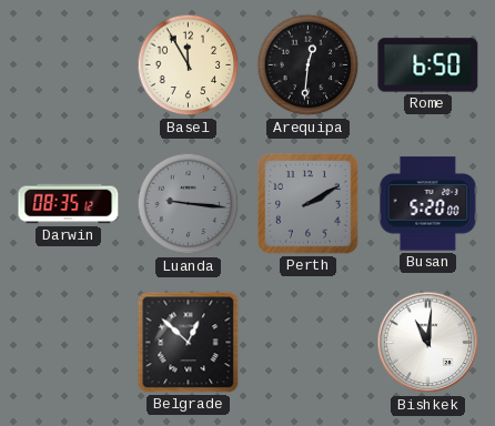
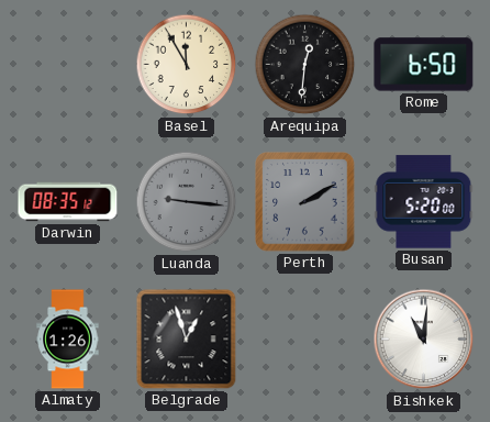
Almaty: none -> 1:26 (68, 340)
Belgrade: 12:52 -> 12:57 (187, 340)
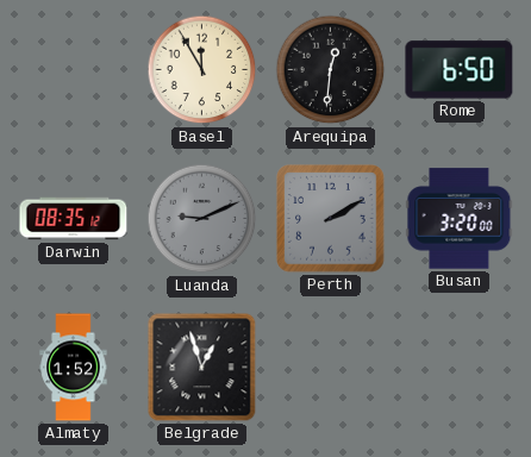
Luanda: 9:16 -> 9:11 (202, 219)
Busan: 5:20 -> 3:20 (460, 219)
Almaty: 1:26 -> 1:52 (74, 368)
Bishkek: 11:01 -> none (424, 340)
